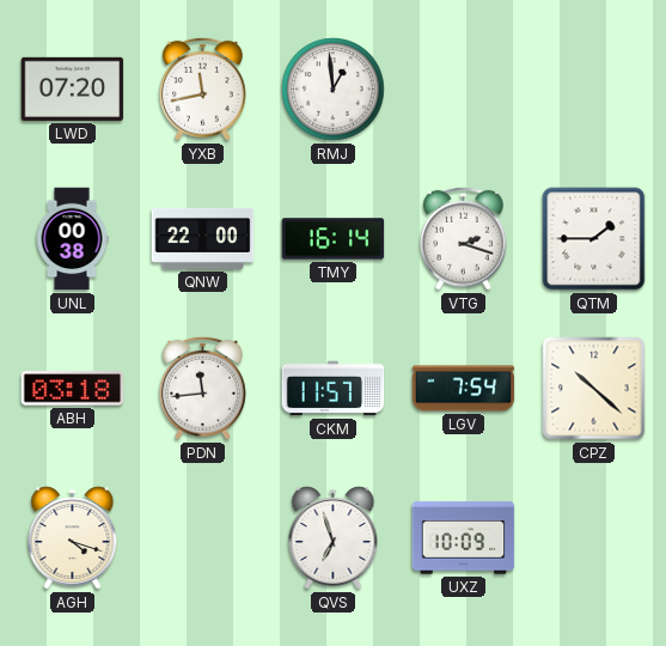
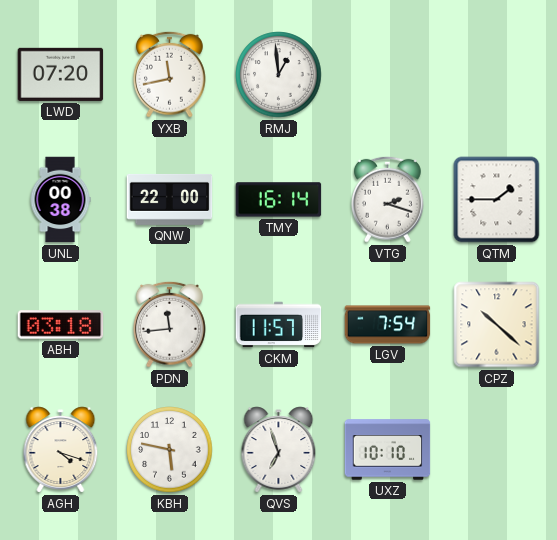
KBH: none -> 5:47 (170, 450)
UXZ: 10:09 -> 10:10 (388, 450)
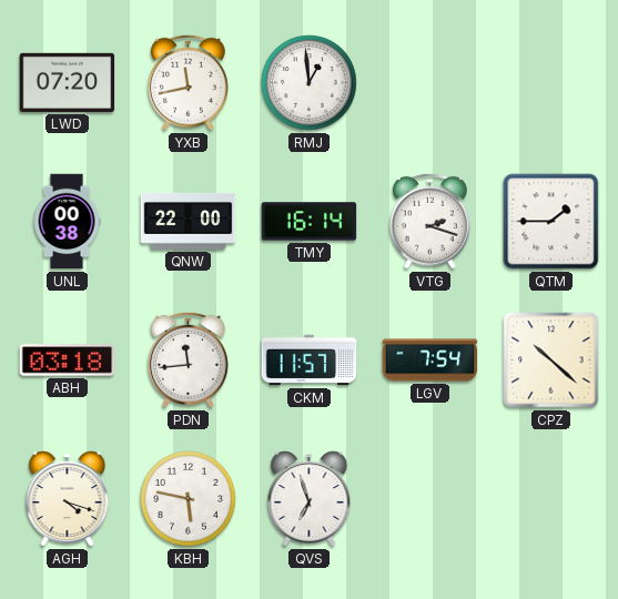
UXZ: 10:10 -> none (388, 450)
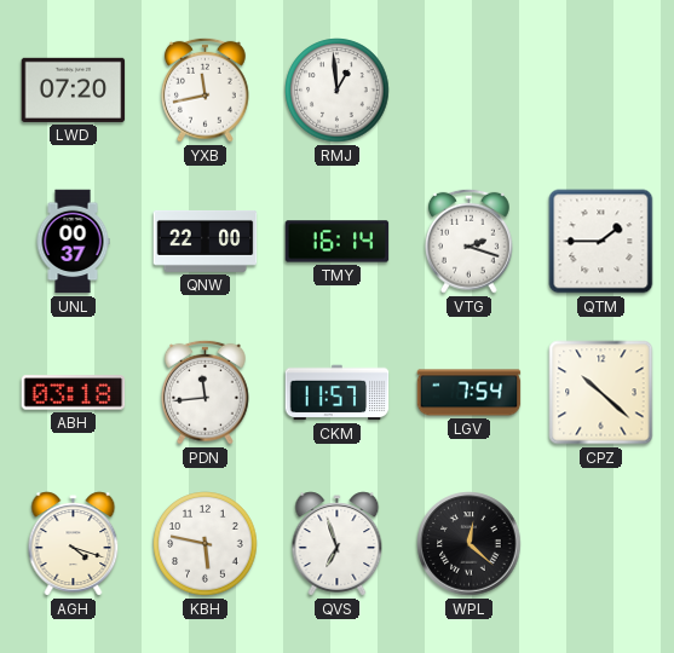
UNL: 00:38 -> 00:37 (73, 242)
WPL: none -> 12:22 (470, 544)
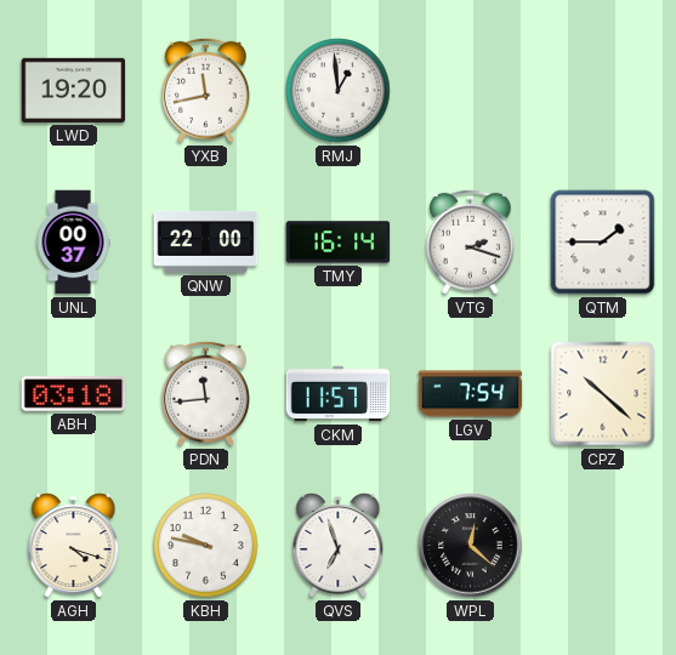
LWD: 07:20 -> 19:20 (74, 90)
KBH: 5:47 -> 9:47 (206, 546)
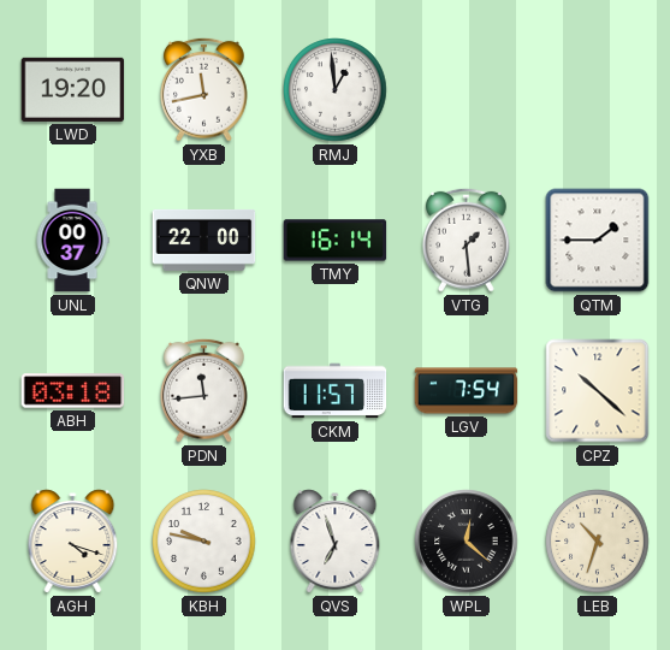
VTG: 2:18 -> 1:29 (467, 240)
LEB: none -> 10:33 (598, 542)
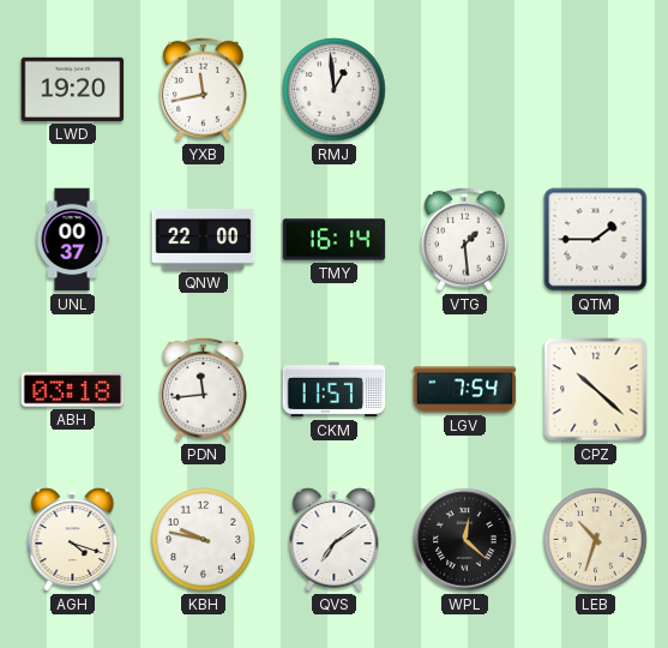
QVS: 6:57 -> 7:09 (335, 540)
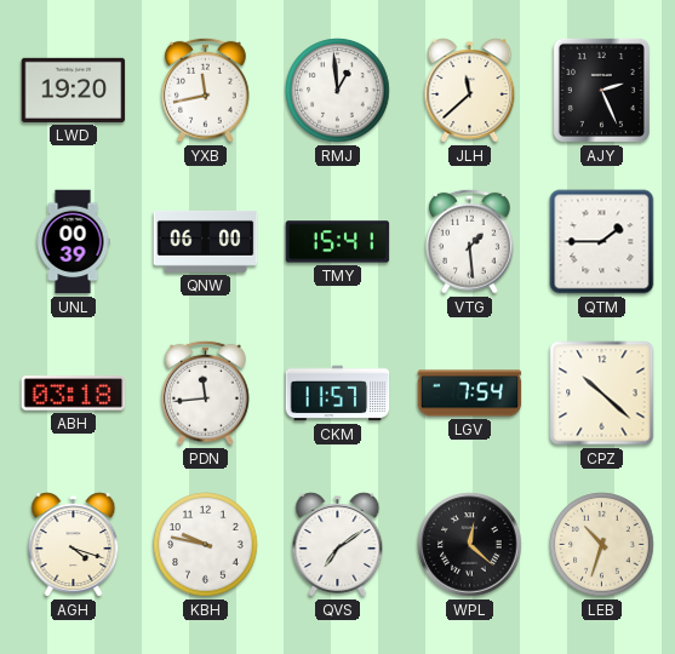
JLH: none -> 11:38 (470, 91)
AJY: none -> 2:26 (601, 90)
UNL: 00:37 -> 00:39 (73, 242)
QNW: 22:00 -> 06:00 (206, 241)
TMY: 16:14 -> 15:41 (338, 242)
